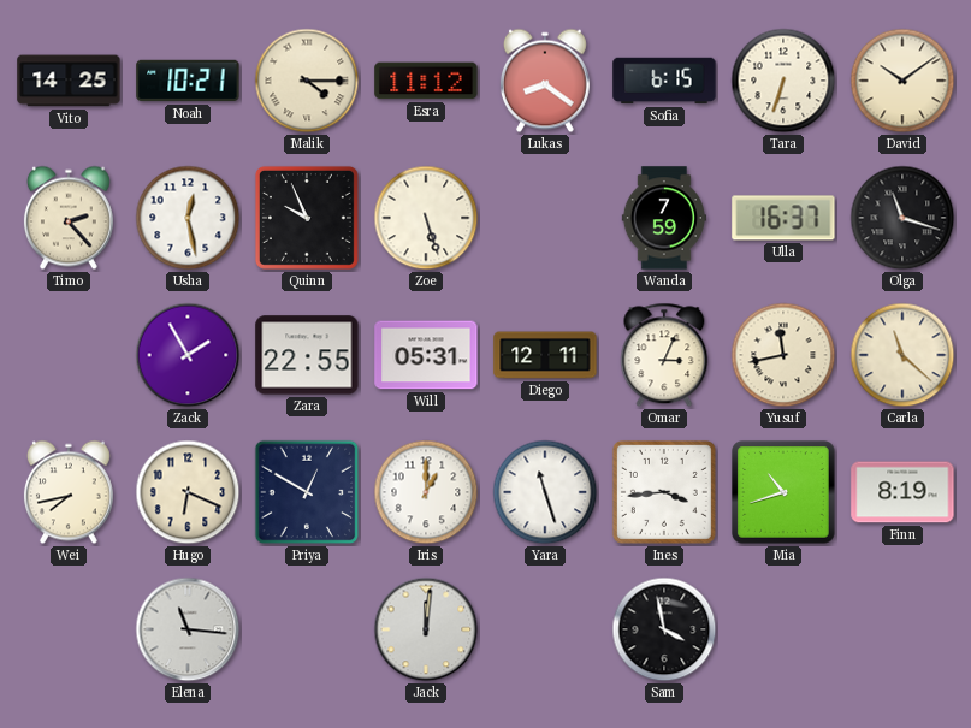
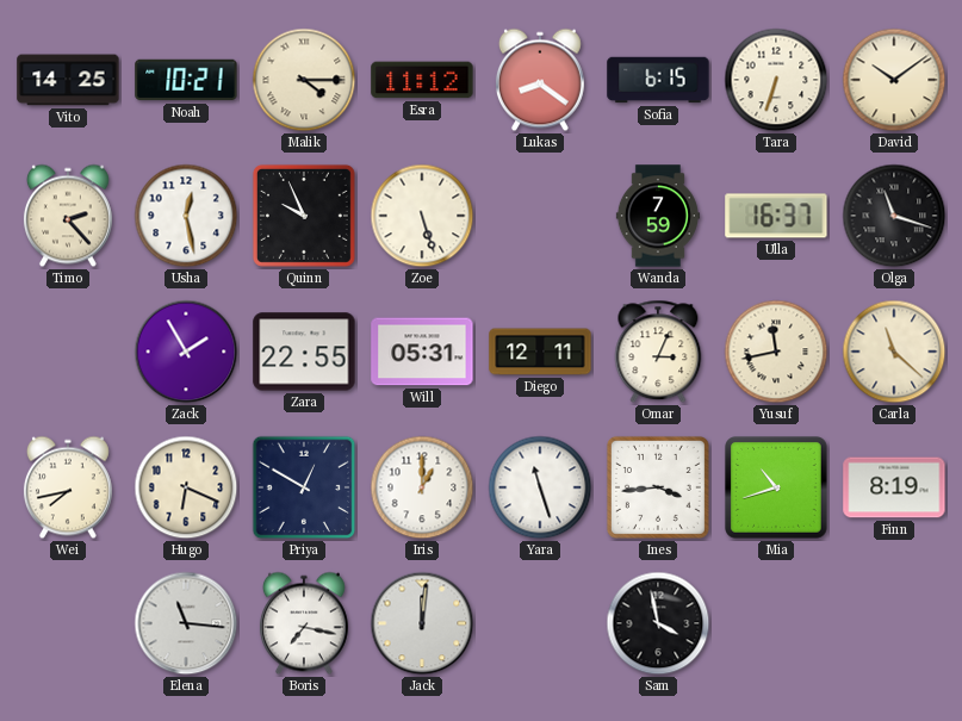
Boris: none -> 7:17 (304, 623)
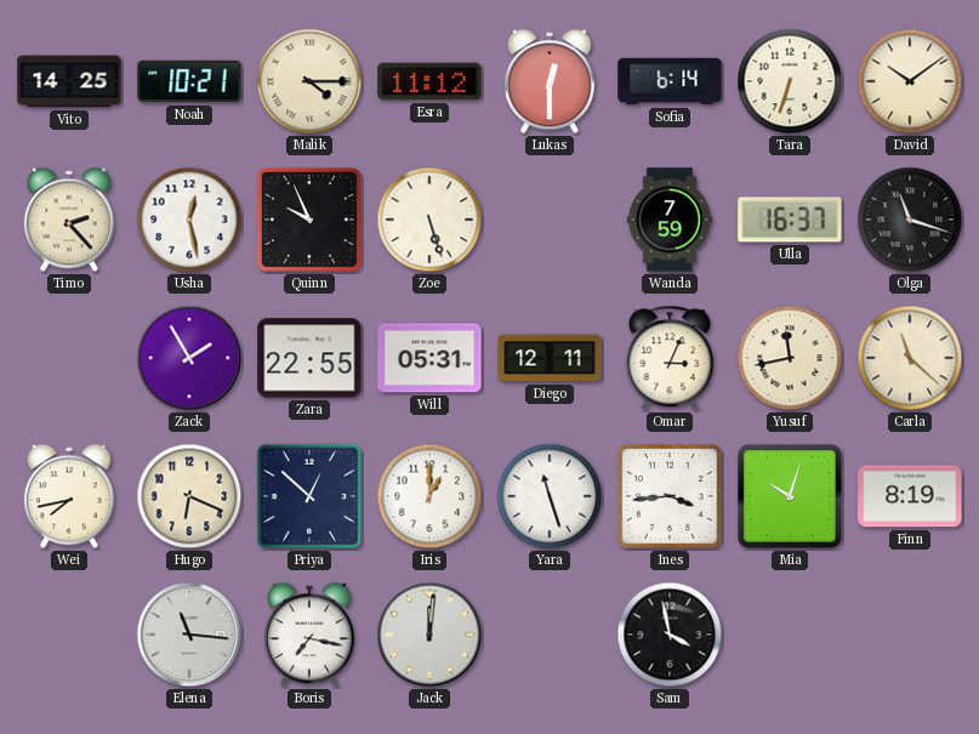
Lukas: 8:21 -> 12:30 (550, 81)
Sofia: 6:15 -> 6:14 (670, 81)
Priya: 12:50 -> 12:52 (309, 496)
Mia: 10:42 -> 10:03 (791, 497)
